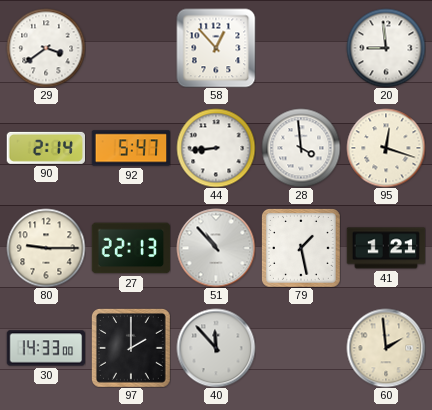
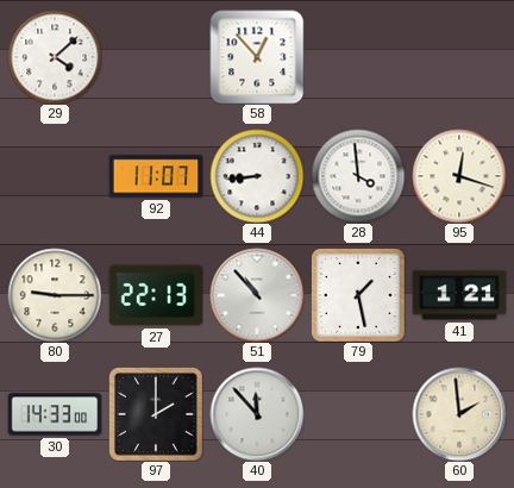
29: 3:39 -> 4:08 (55, 57)
20: 8:59 -> none (386, 48)
90: 2:14 -> none (45, 148)
92: 5:47 -> 11:07 (156, 176)
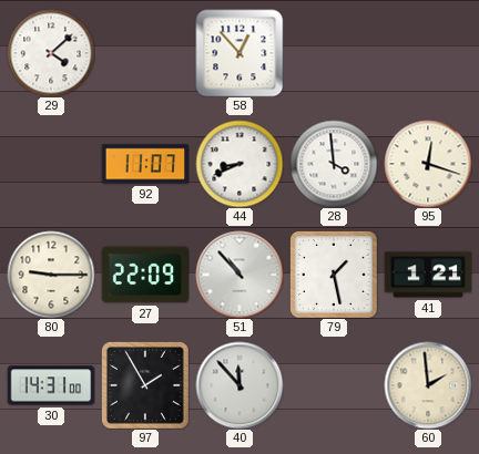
44: 8:44 -> 8:41 (239, 164)
27: 22:13 -> 22:09 (145, 275)
30: 14:33 -> 14:31 (51, 385)
97: 2:00 -> 1:55 (145, 385)
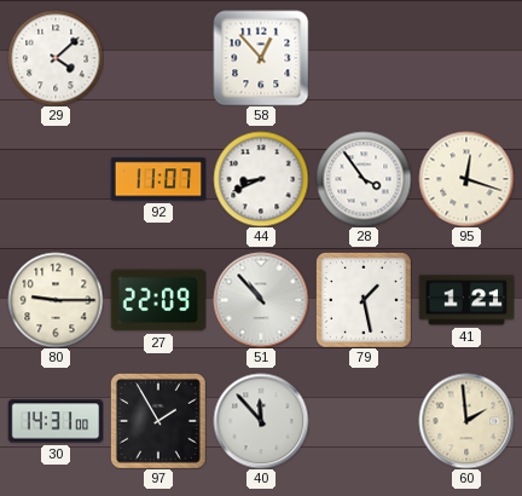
28: 3:59 -> 3:54 (364, 179)
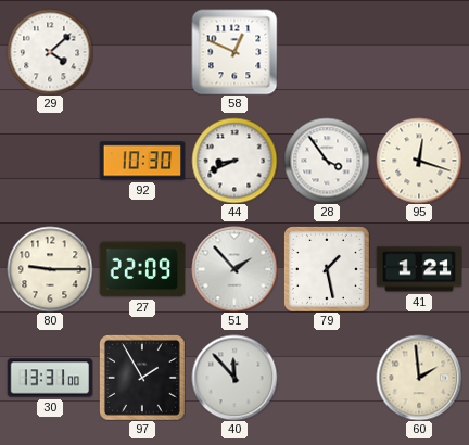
58: 12:53 -> 12:49 (234, 52)
92: 11:07 -> 10:30 (142, 161)
51: 10:53 -> 1:53 (234, 269)
30: 14:31 -> 13:31 (50, 378)
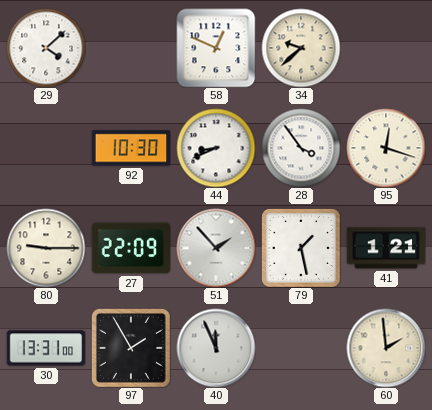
34: none -> 9:38 (301, 48)
40: 11:53 -> 11:56 (216, 348)
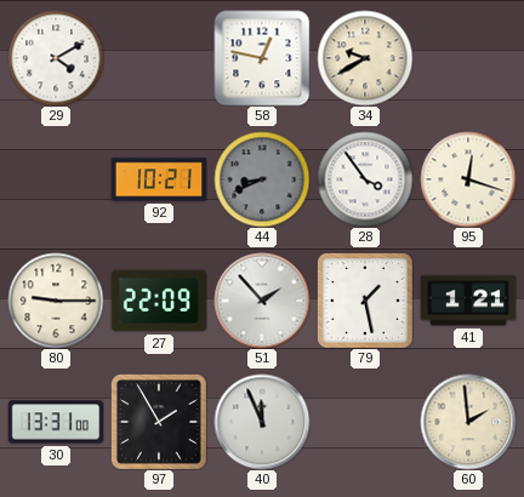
29: 4:08 -> 4:10 (56, 58)
58: 12:49 -> 12:47 (262, 58)
34: 9:38 -> 9:40 (365, 58)
92: 10:30 -> 10:21 (159, 179)
44 dial: white -> grey (262, 179)
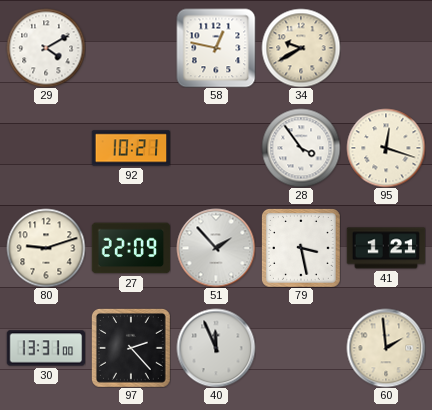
44: 8:41 -> none (262, 179)
80: 9:15 -> 9:12 (46, 248)
79: 1:28 -> 3:28 (301, 248)
97: 1:55 -> 2:23 (131, 348)
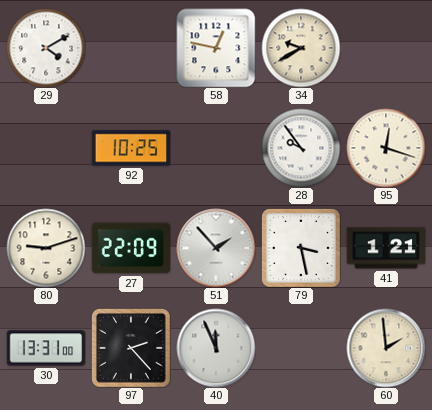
92: 10:21 -> 10:25 (131, 148)
28: 3:54 -> 9:54 (301, 148)
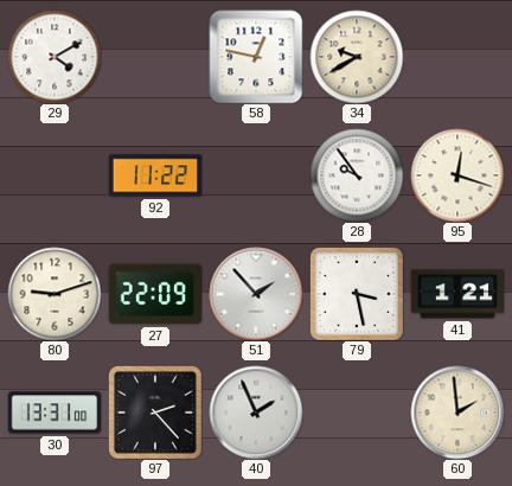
92: 10:25 -> 11:22 (155, 175)
40: 11:56 -> 1:56 (256, 413)
